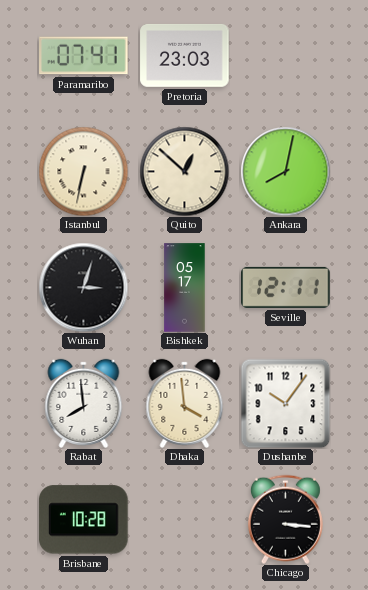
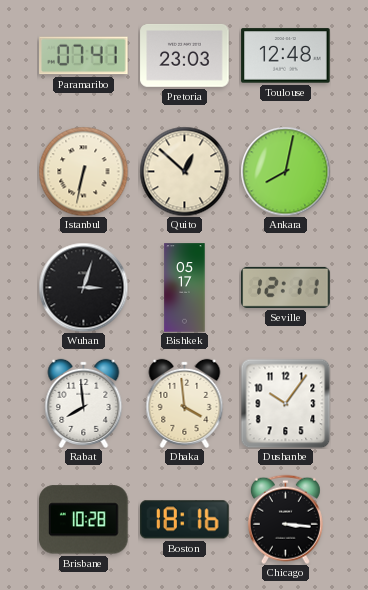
Toulouse: none -> 12:48 (286, 56)
Boston: none -> 18:16 (185, 520)
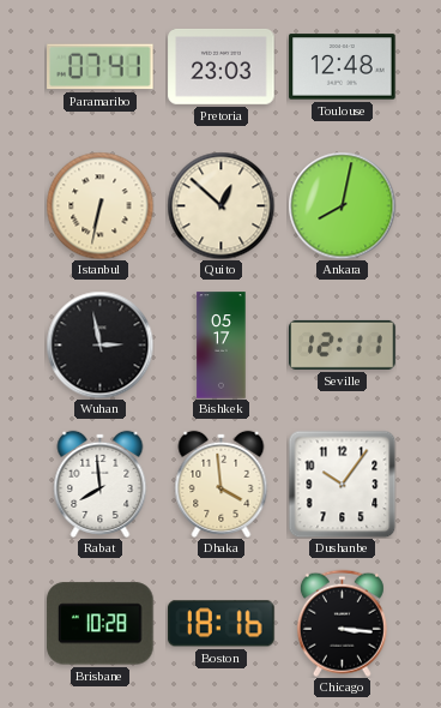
Wuhan: 3:03 -> 2:58 (99, 344)
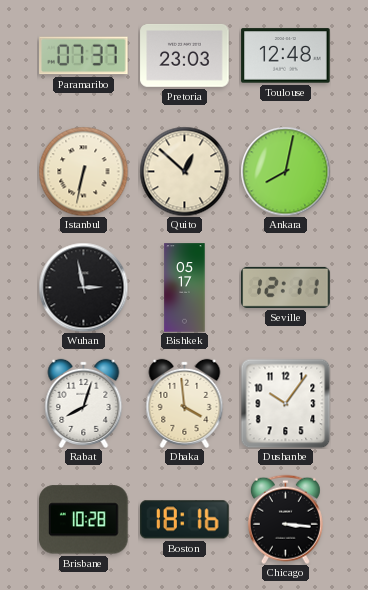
Paramaribo: 07:41 -> 07:37 (84, 56)
Rabat: 7:59 -> 8:03 (84, 403)
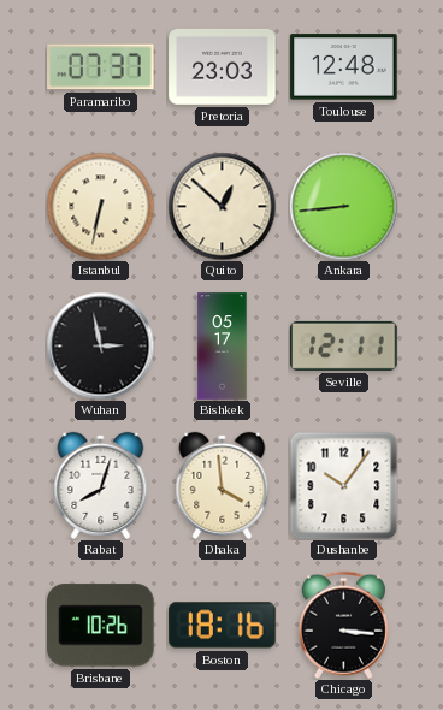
Ankara: 8:02 -> 8:44 (343, 206)
Brisbane: 10:28 -> 10:26 (101, 626)
